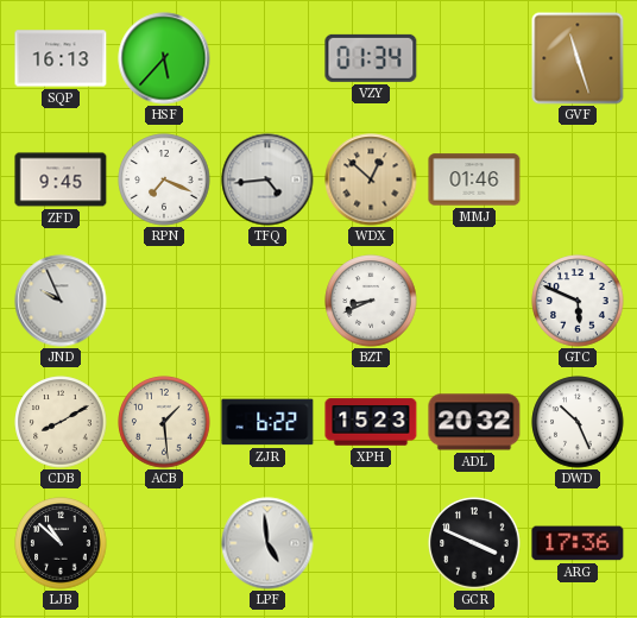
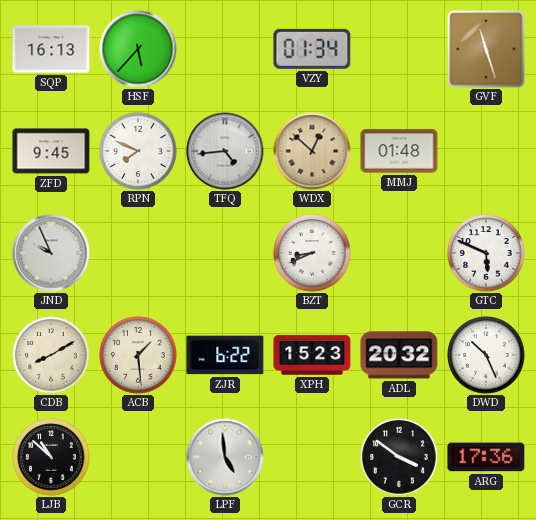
RPN: 7:19 -> 7:49 (138, 151)
MMJ: 01:46 -> 01:48 (399, 151)
GCR: 3:49 -> 3:51 (399, 457)
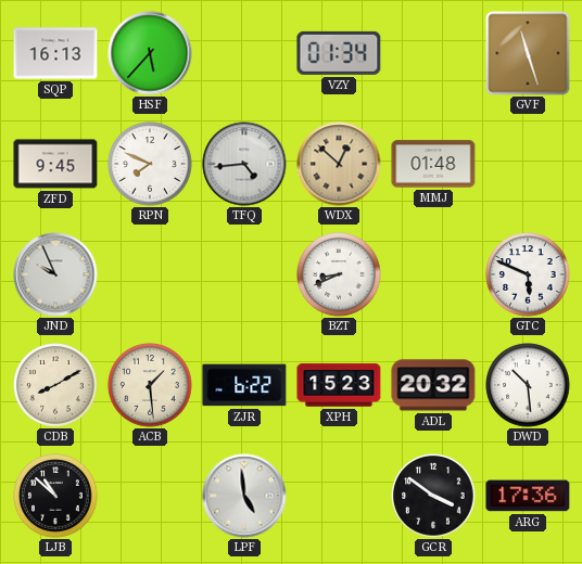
DWD: 10:26 -> 10:29 (528, 385)
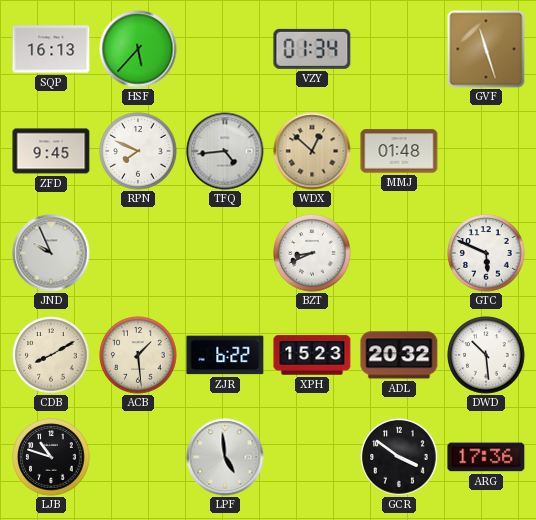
LJB: 10:52 -> 10:48 (51, 457)
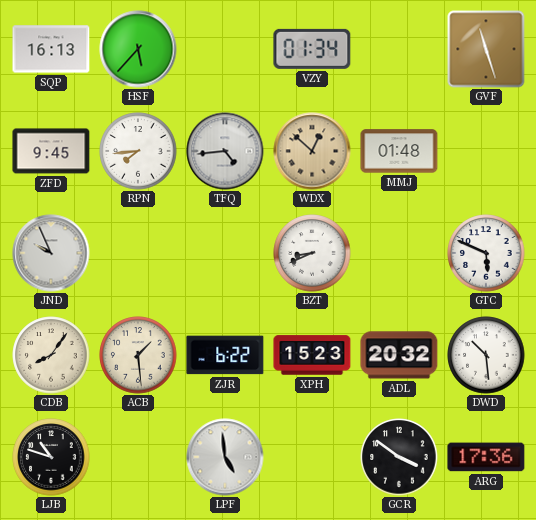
RPN: 7:49 -> 7:44 (138, 151)
CDB: 8:10 -> 8:06 (51, 355)
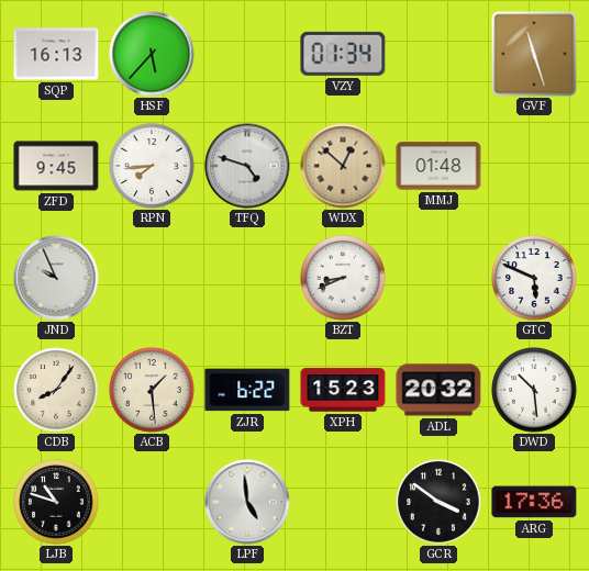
TFQ: 4:44 -> 4:48 (247, 166)
